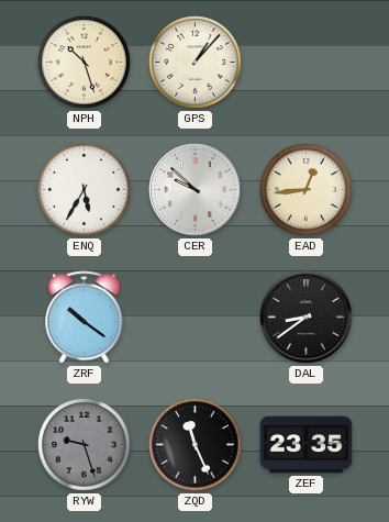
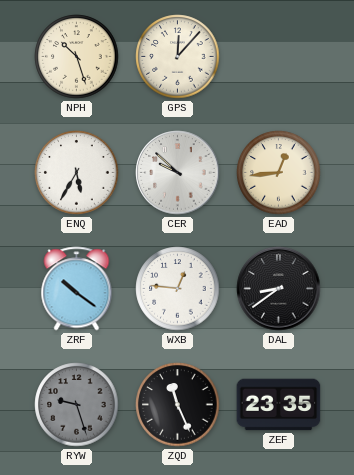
GPS: 1:07 -> 12:07 (178, 57)
WXB: none -> 12:46 (178, 289)
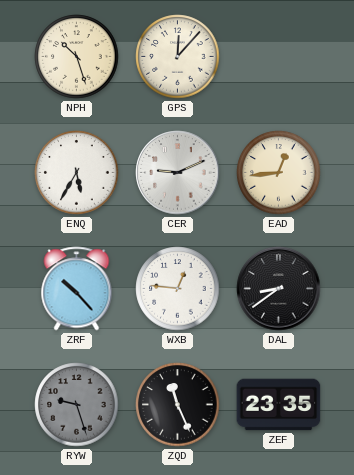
CER: 9:52 -> 9:11 (178, 173)
ZRF: 10:21 -> 10:23 (77, 289)
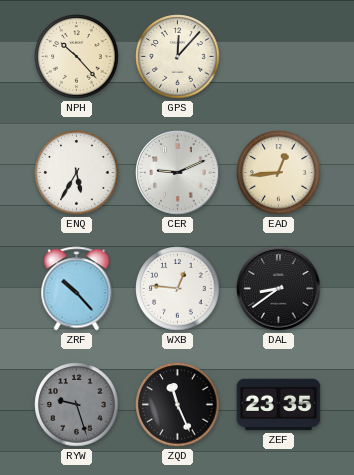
NPH: 10:27 -> 10:23 (77, 57)
